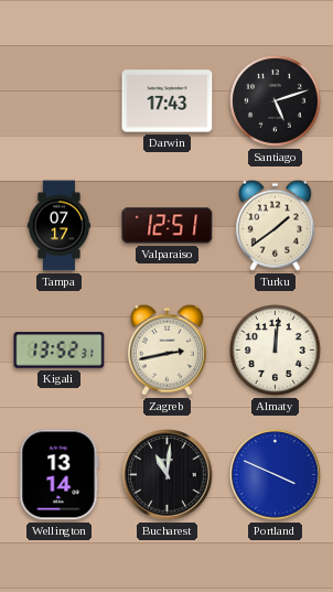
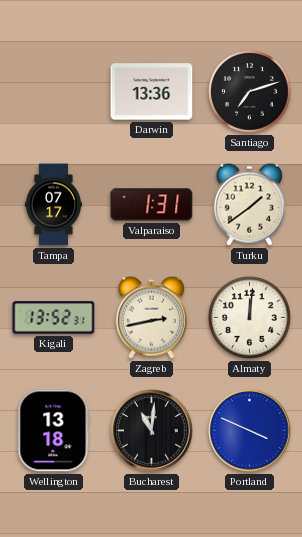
Darwin: 17:43 -> 13:36 (152, 92)
Santiago: 5:12 -> 7:12 (250, 92)
Valparaiso: 12:51 -> 1:31 (152, 205)
Wellington: 13:14 -> 13:18 (54, 431)
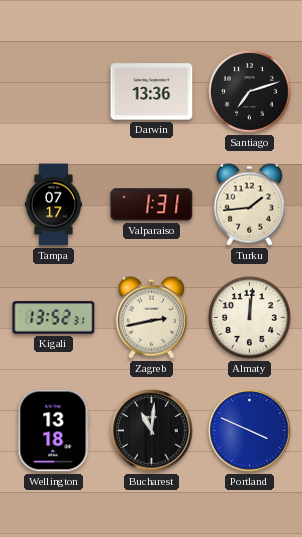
Turku: 1:39 -> 1:44 (249, 204)
